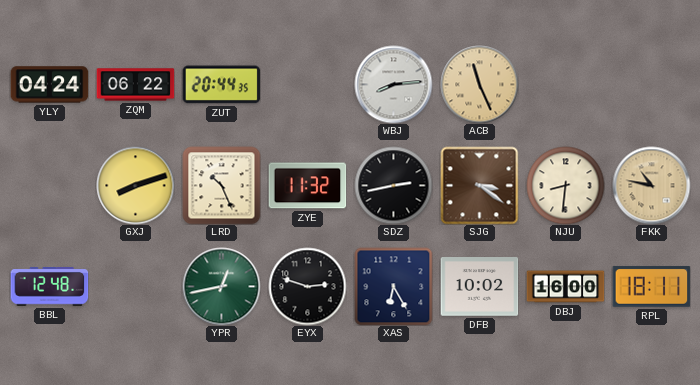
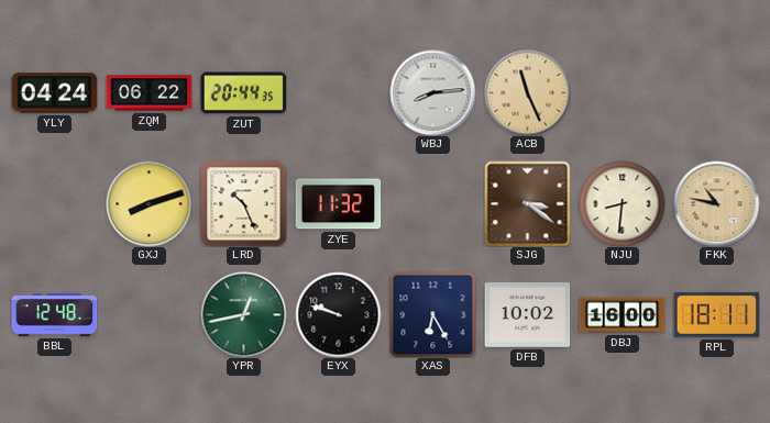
SDZ: 2:43 -> none (393, 185)
EYX: 2:48 -> 9:48 (338, 314)
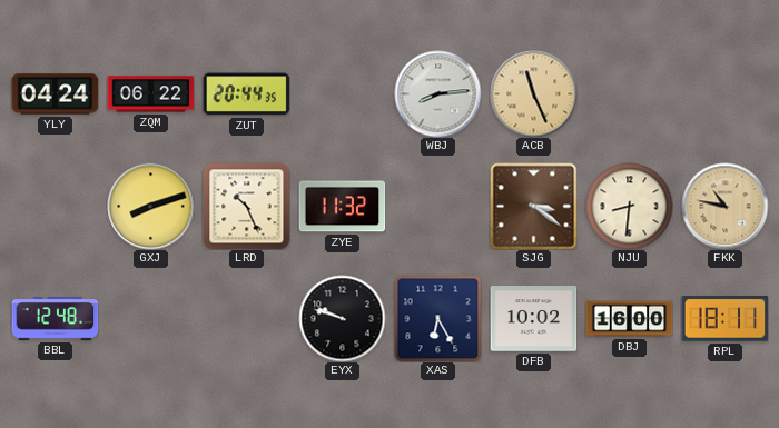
YPR: 12:43 -> none (243, 314)
